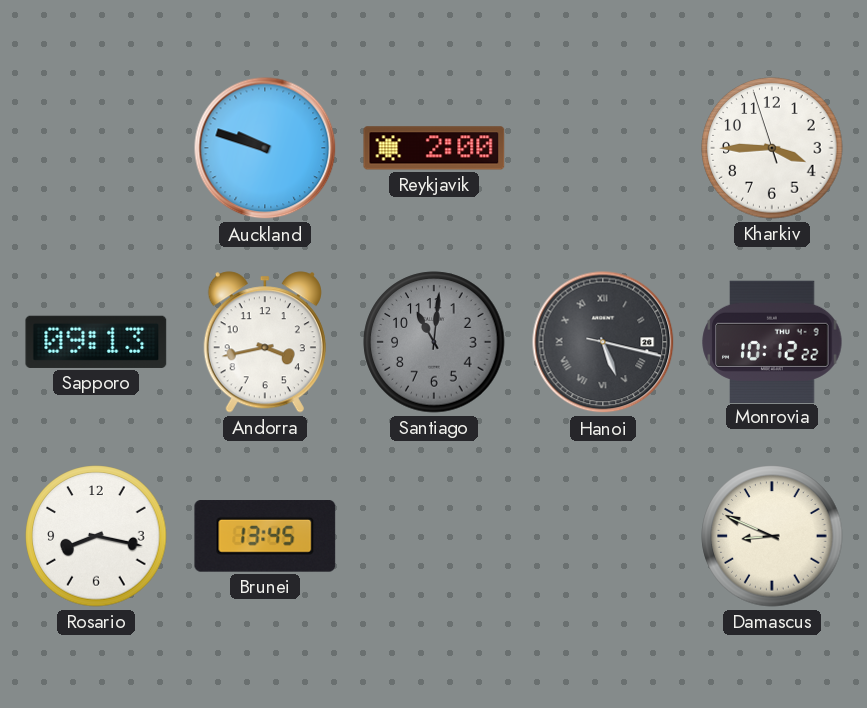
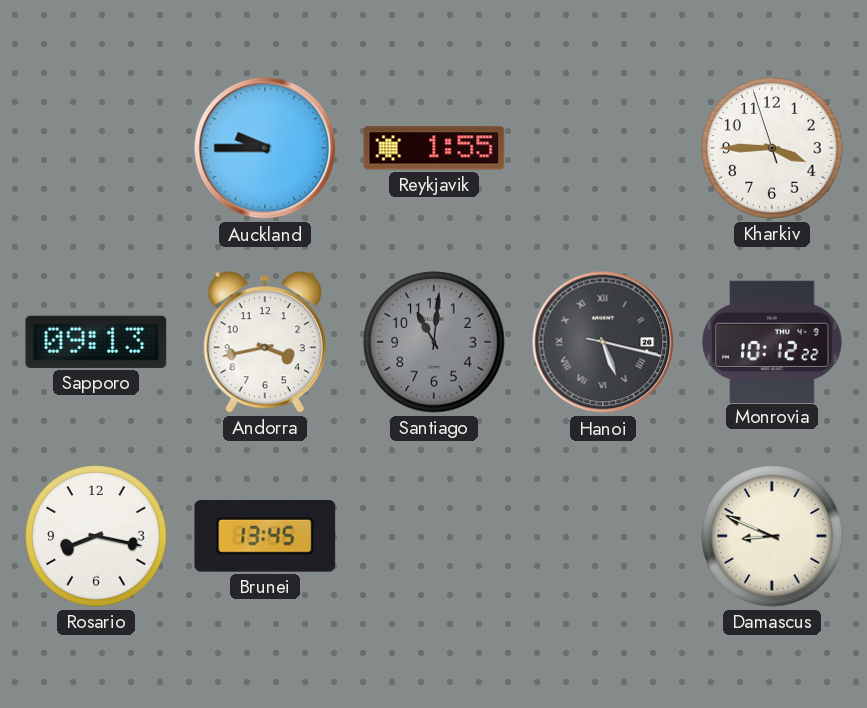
Auckland: 9:48 -> 9:45 (265, 148)
Reykjavik: 2:00 -> 1:55 (434, 148)
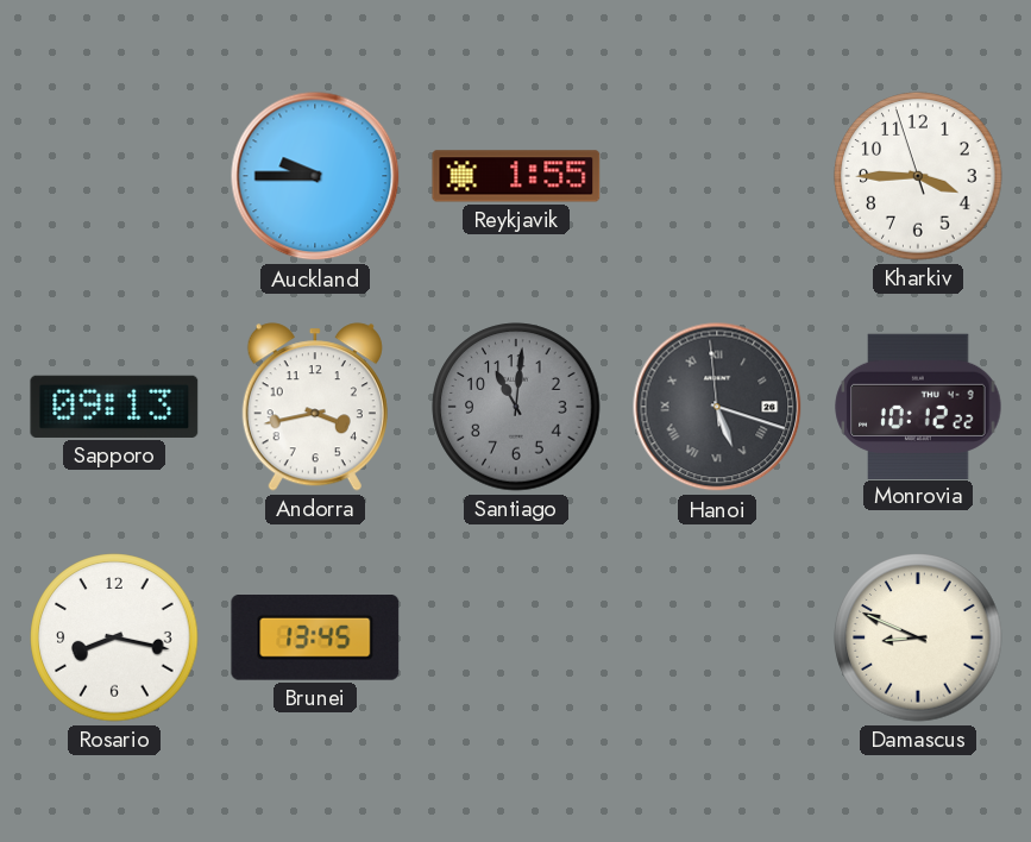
Hanoi: 5:17:17 -> 5:17:59 (717, 407)
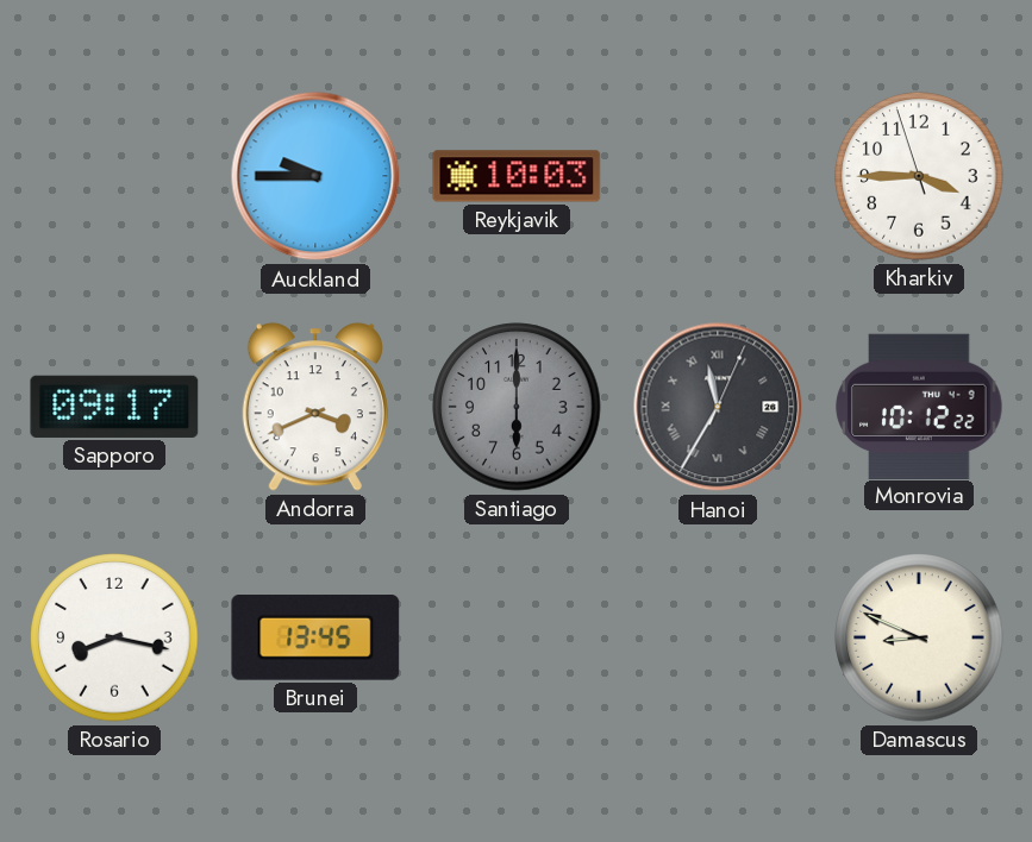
Reykjavik: 1:55 -> 10:03 (517, 176)
Sapporo: 09:13 -> 09:17 (114, 407)
Andorra: 3:43 -> 3:41 (315, 407)
Santiago: 11:01 -> 6:00 (517, 407)
Hanoi: 5:17 -> 11:35 (718, 407)
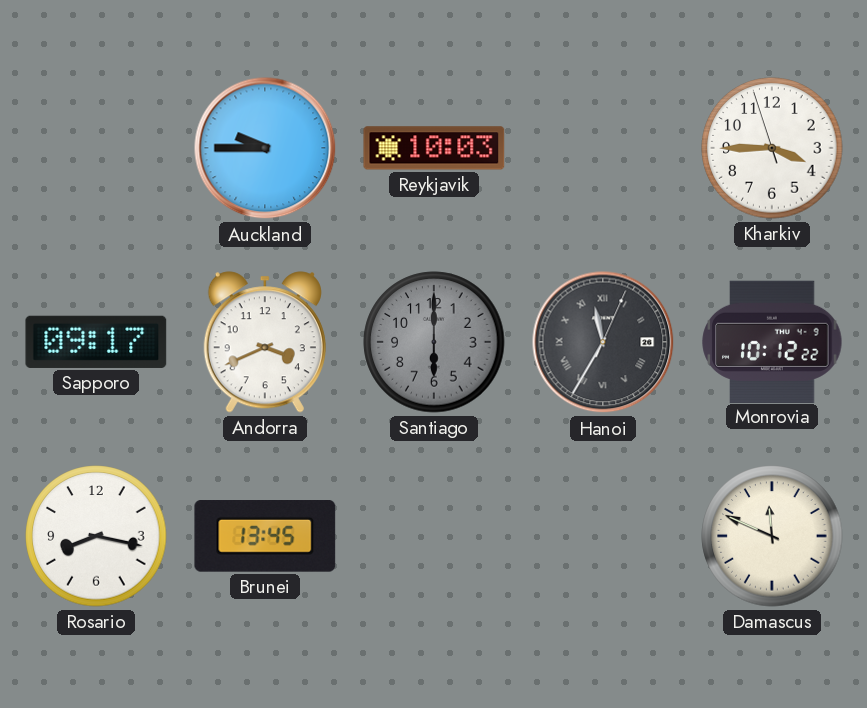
Damascus: 8:49 -> 11:49 (772, 536)
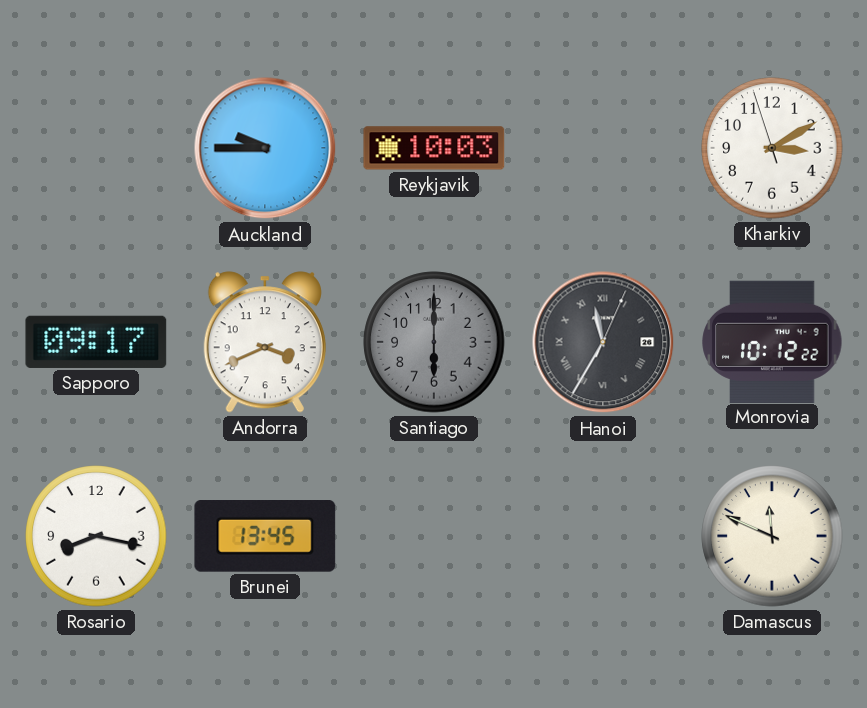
Kharkiv: 3:44 -> 3:09 (772, 148)
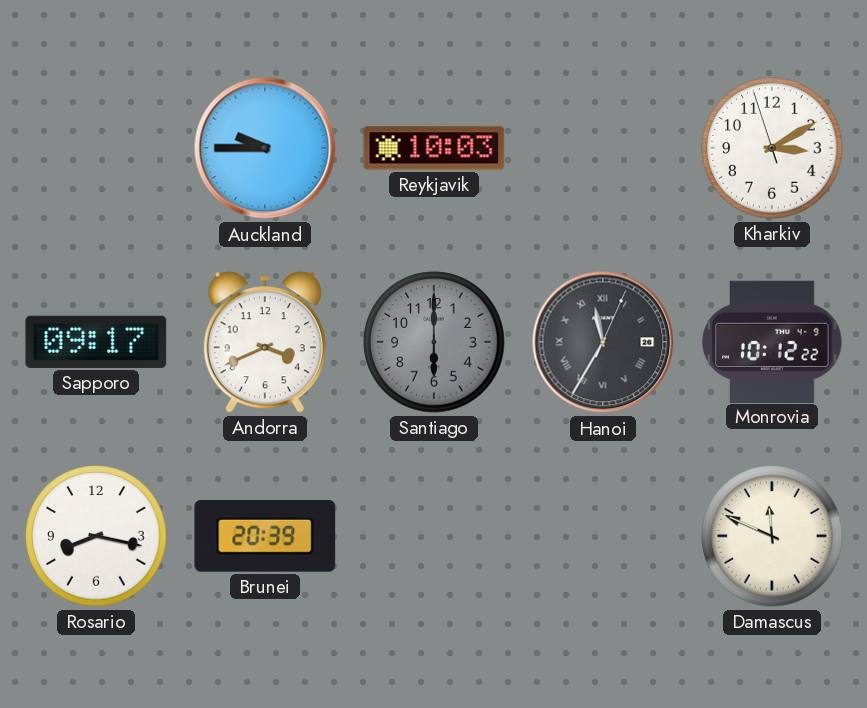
Brunei: 13:45 -> 20:39 (265, 537)
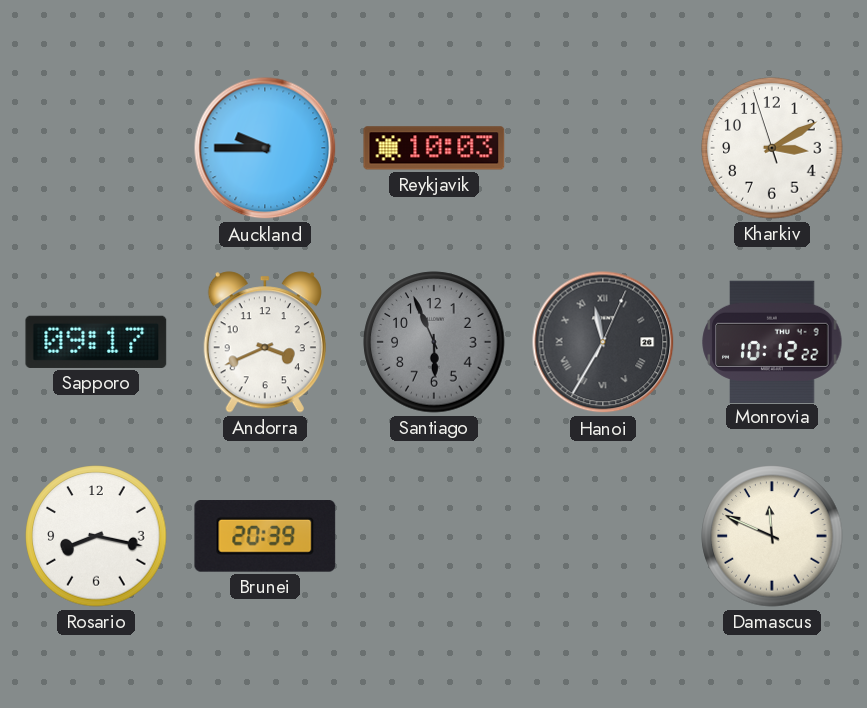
Santiago: 6:00 -> 5:56 (434, 342)
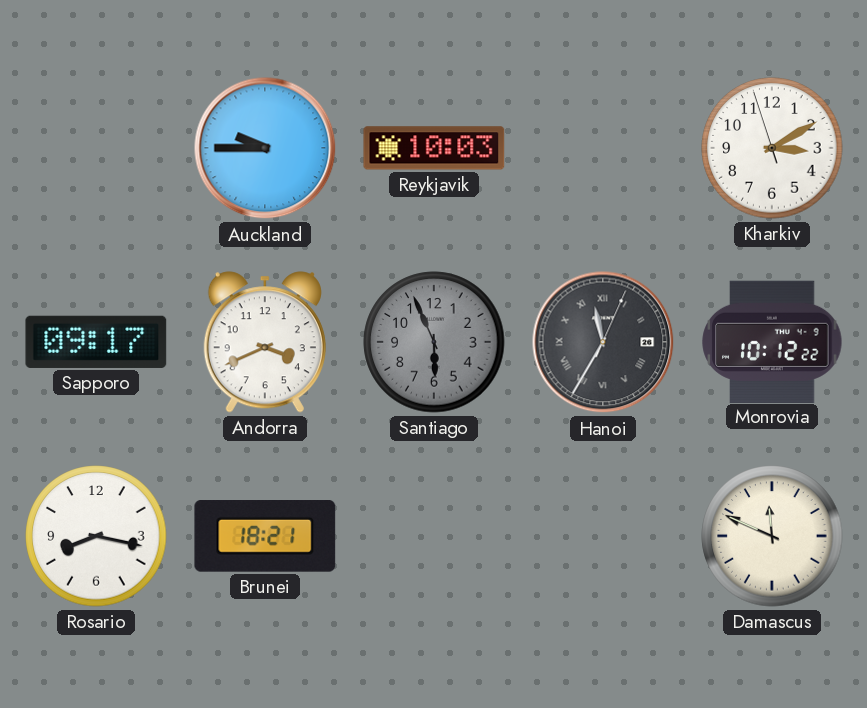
Brunei: 20:39 -> 18:21 (265, 537)
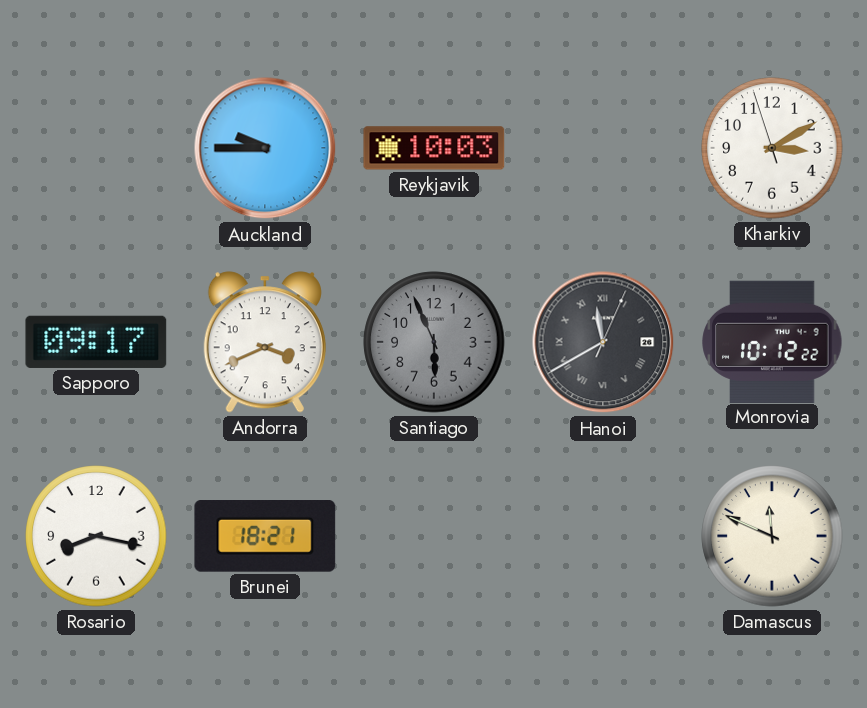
Hanoi: 11:35 -> 11:40 (603, 342)
